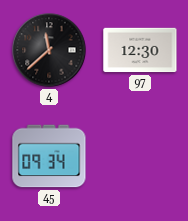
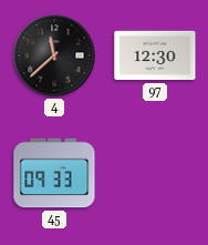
45: 09:34 -> 09:33 (54, 173)
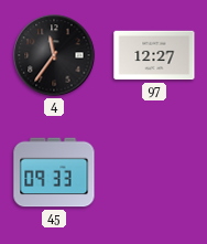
4: 11:38 -> 11:36 (54, 55)
97: 12:30 -> 12:27 (154, 55)
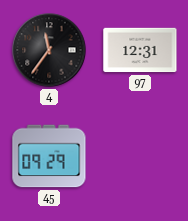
97: 12:27 -> 12:31 (140, 50)
45: 09:33 -> 09:29 (49, 156)
